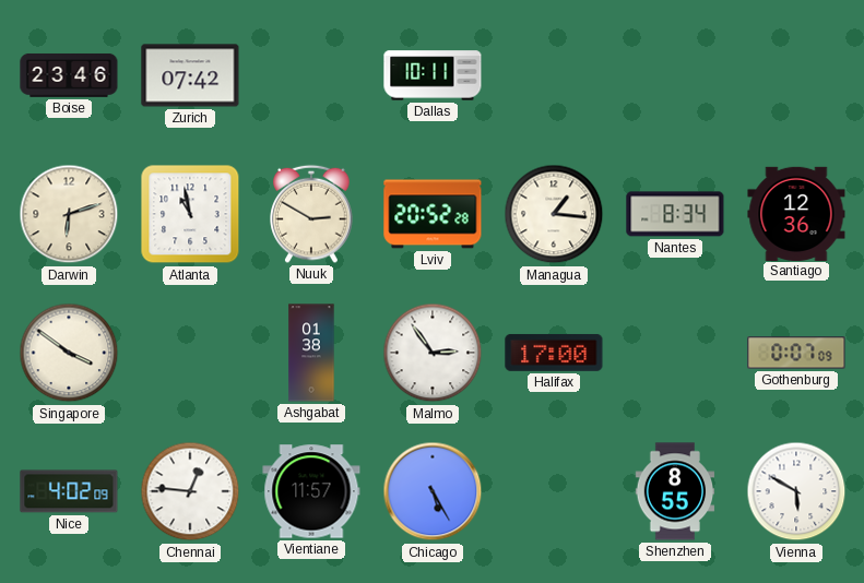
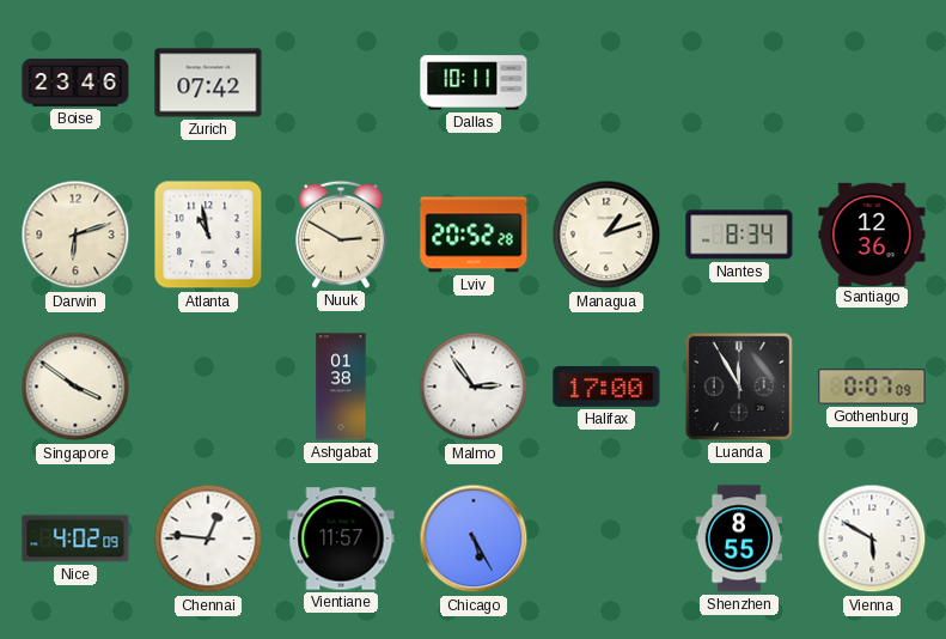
Managua: 1:16 -> 1:12 (606, 235)
Luanda: none -> 11:55 (739, 387)
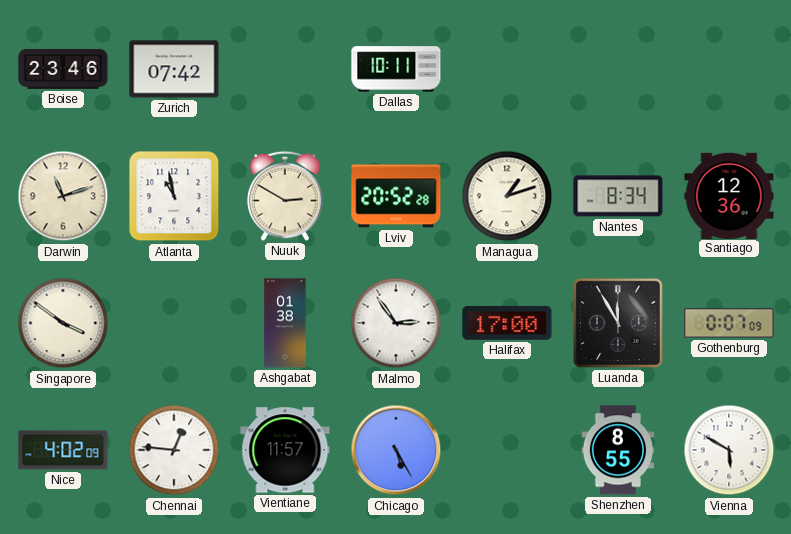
Darwin: 6:12 -> 11:12 (63, 196)
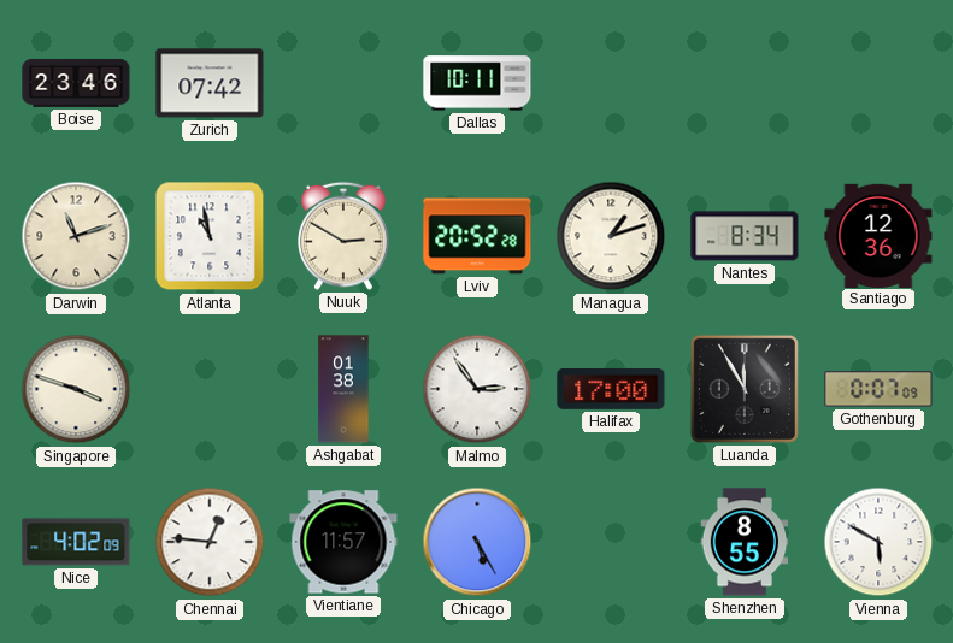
Singapore: 3:51 -> 3:48 (76, 389)
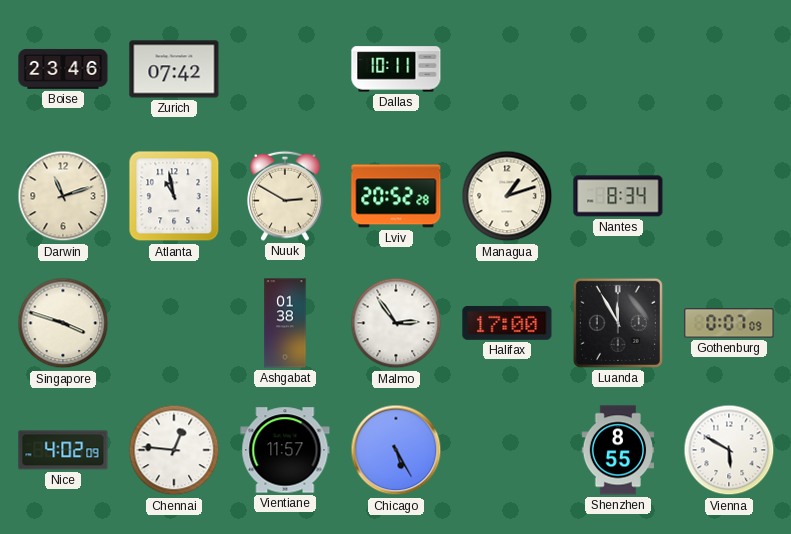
Santiago: 12:36 -> none (878, 235)
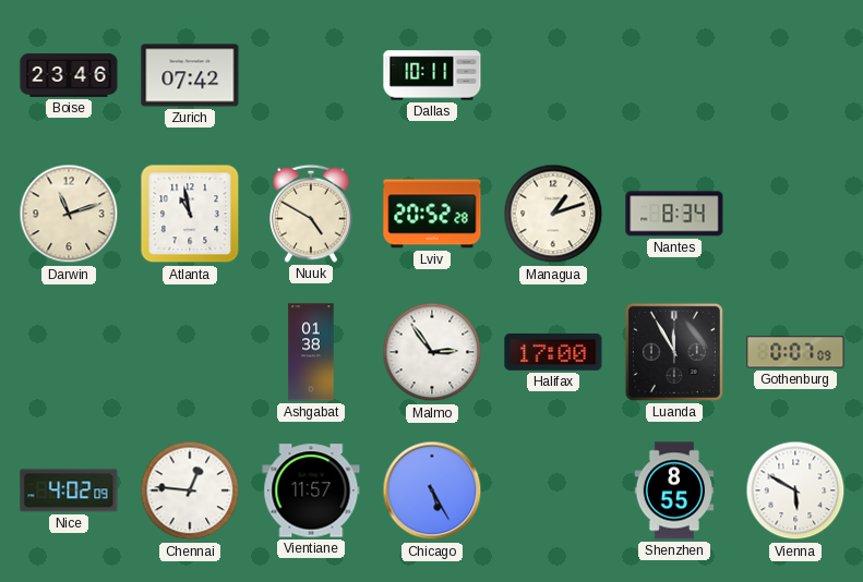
Nuuk: 2:50 -> 4:50 (311, 214)
Singapore: 3:48 -> none (63, 323)
